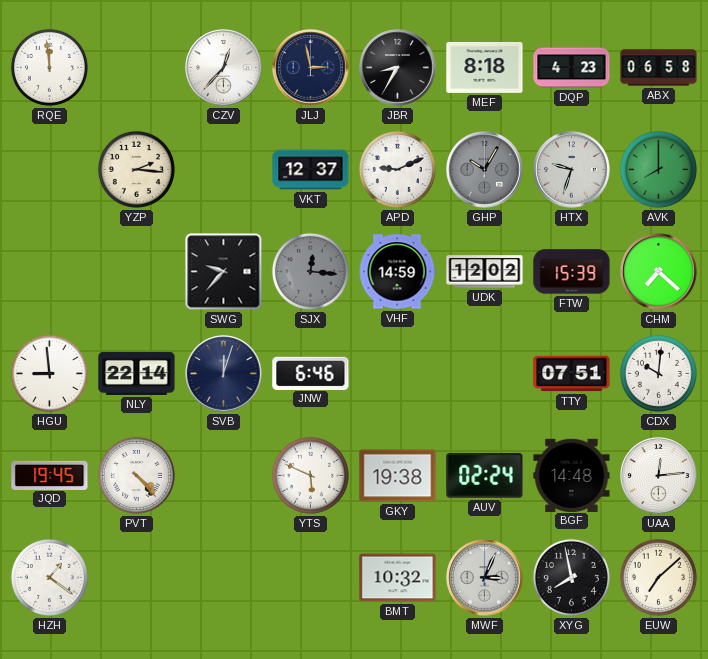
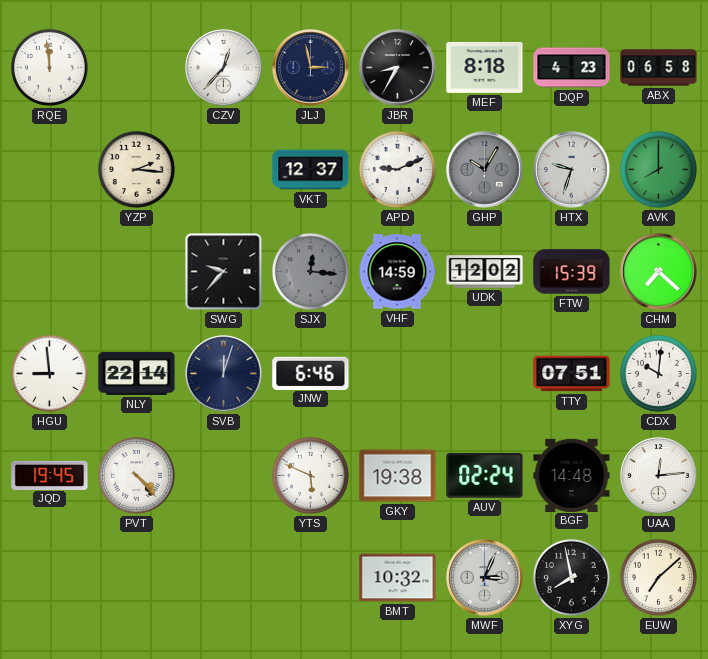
HZH: 1:21 -> none (49, 577)
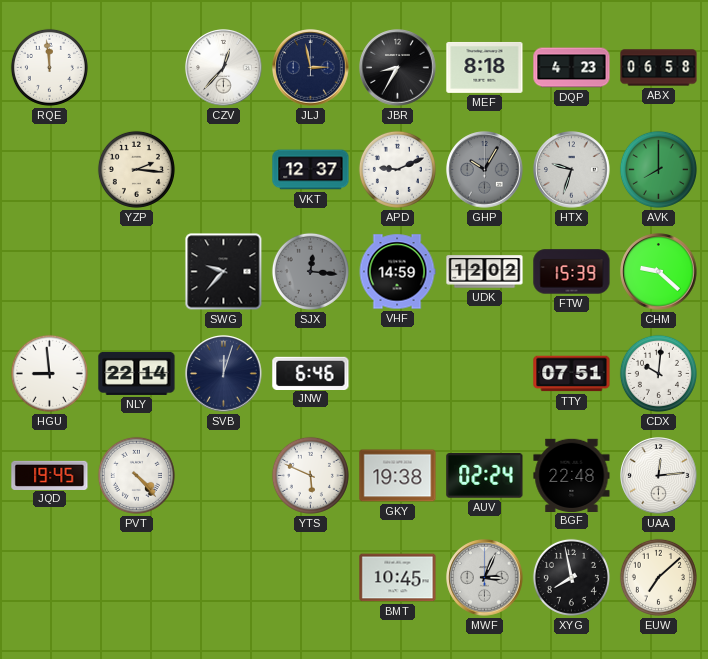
CHM: 7:22 -> 9:22 (659, 272)
BGF: 14:48 -> 22:48 (572, 475)
BMT: 10:32 -> 10:45 (398, 578)
